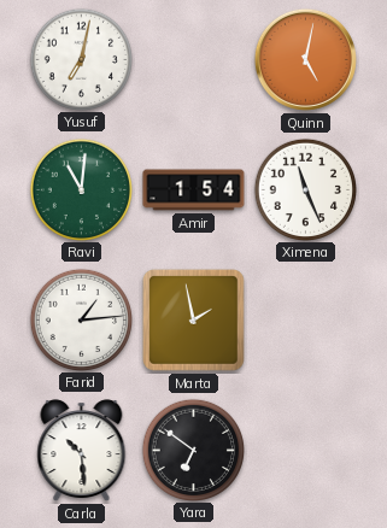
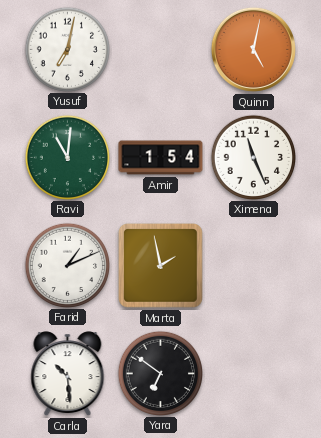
Farid: 1:14 -> 1:11 (67, 265)
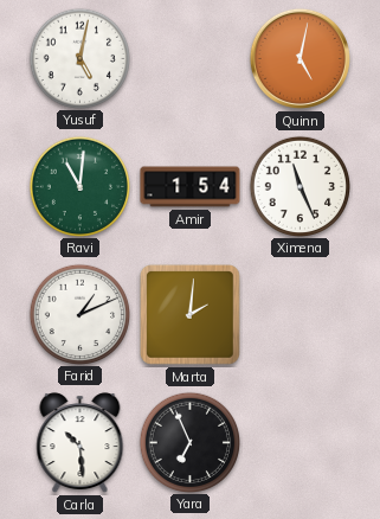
Yusuf: 7:02 -> 5:02 (79, 58)
Marta: 1:58 -> 2:01 (189, 314)
Yara: 6:51 -> 6:56 (189, 442)
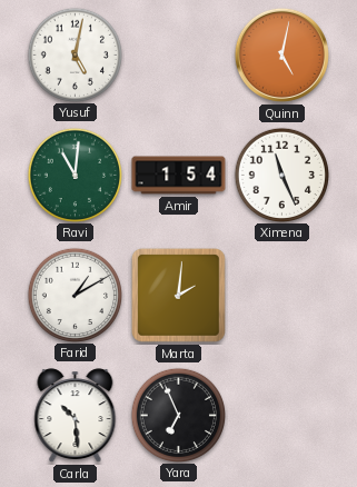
Farid: 1:11 -> 1:10 (75, 295)
